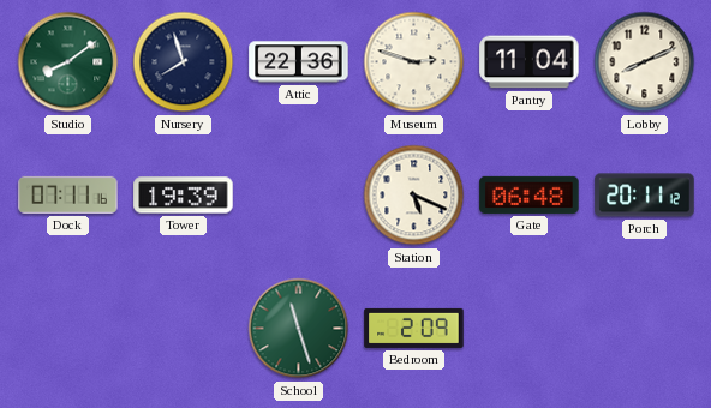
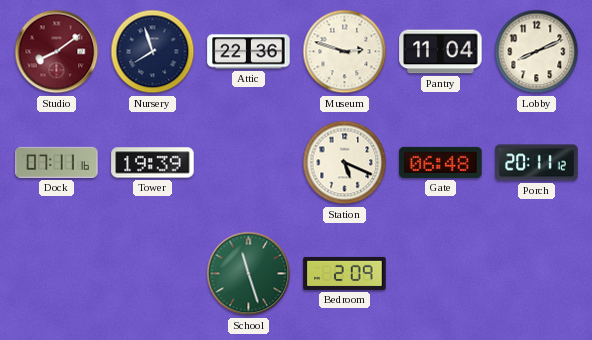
Studio dial: green -> burgundy (57, 52)
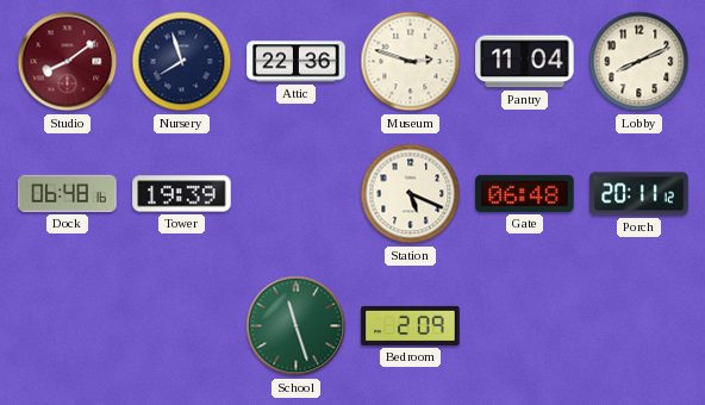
Dock: 07:11 -> 06:48 (68, 193)
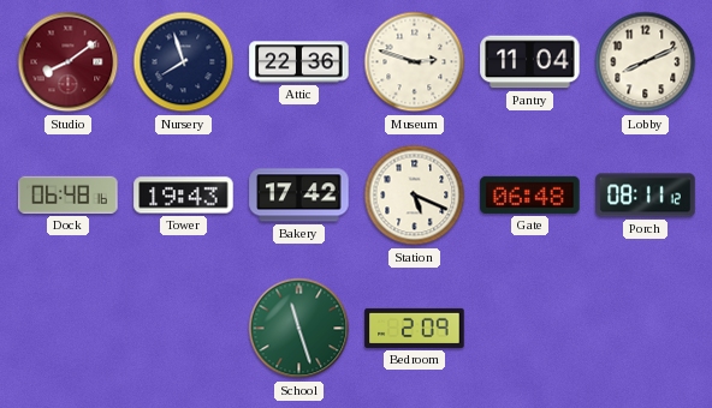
Tower: 19:39 -> 19:43 (184, 196)
Bakery: none -> 17:42 (299, 196)
Porch: 20:11 -> 08:11 (646, 196)
